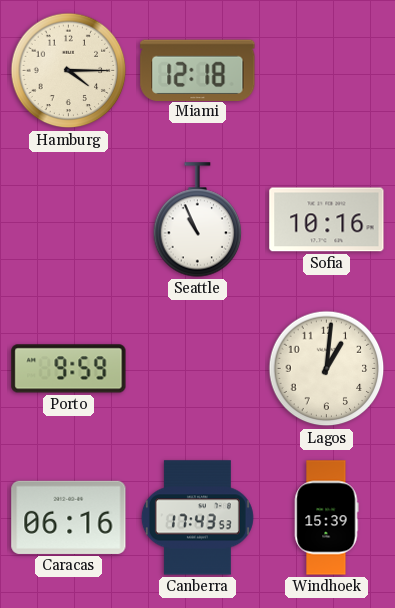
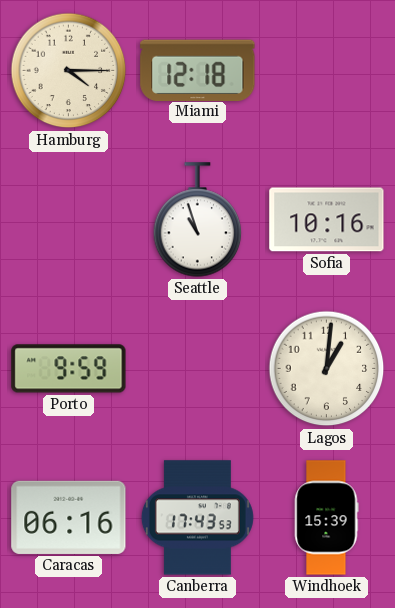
Seattle: 10:56 -> 10:57 (198, 220)
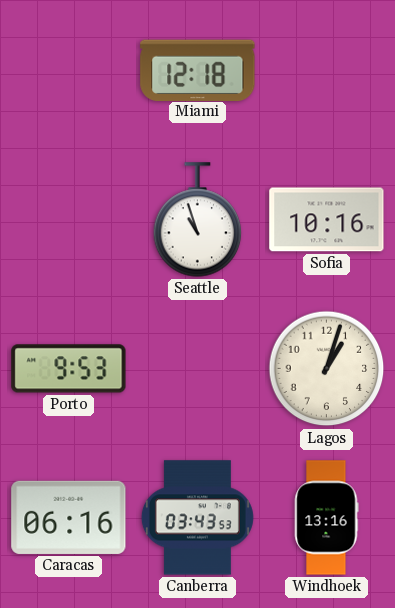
Hamburg: 4:15 -> none (69, 71)
Porto: 9:59 -> 9:53 (69, 369)
Lagos: 1:01 -> 1:03 (327, 369)
Canberra: 17:43 -> 03:43 (197, 518)
Windhoek: 15:39 -> 13:16 (326, 518)
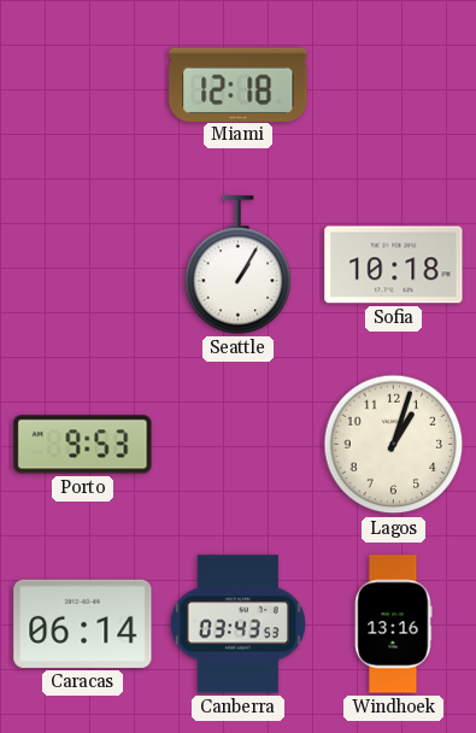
Seattle: 10:57 -> 1:05 (239, 265)
Sofia: 10:16 -> 10:18 (394, 265)
Caracas: 06:16 -> 06:14 (83, 623)
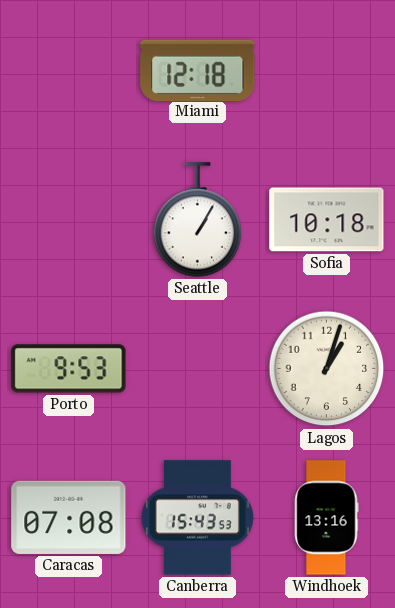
Caracas: 06:14 -> 07:08 (69, 517)
Canberra: 03:43 -> 15:43 (197, 518)
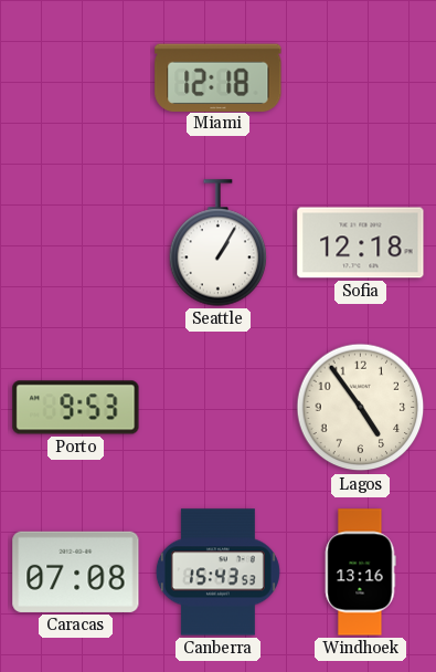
Sofia: 10:18 -> 12:18 (361, 243)
Lagos: 1:03 -> 4:54 (361, 408)
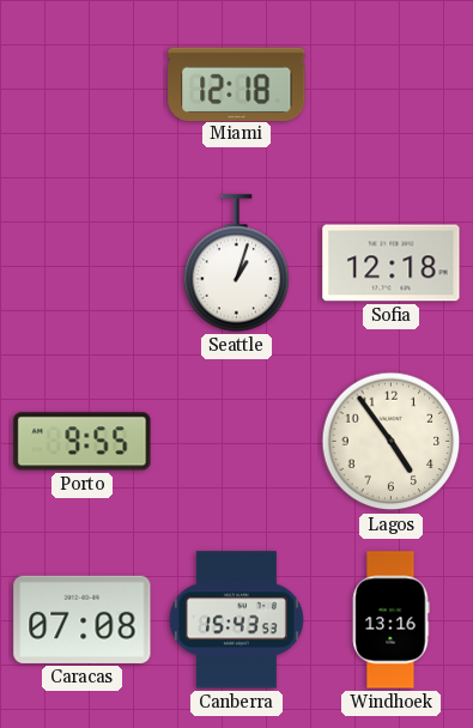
Seattle: 1:05 -> 1:03 (237, 263)
Porto: 9:53 -> 9:55 (83, 442)
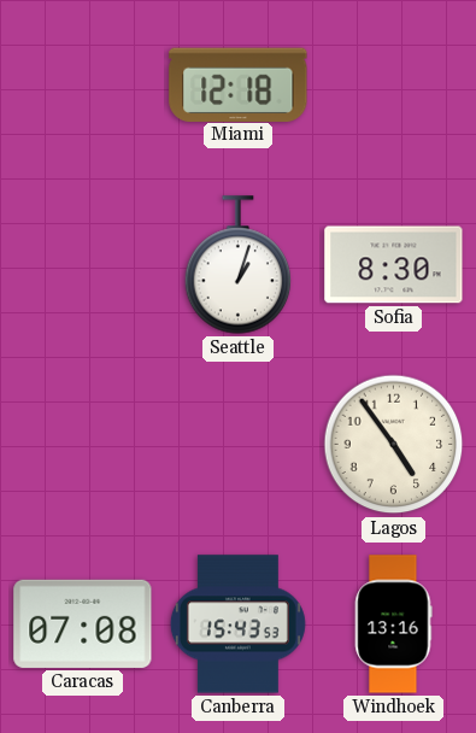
Sofia: 12:18 -> 8:30 (394, 265)
Porto: 9:55 -> none (83, 442)
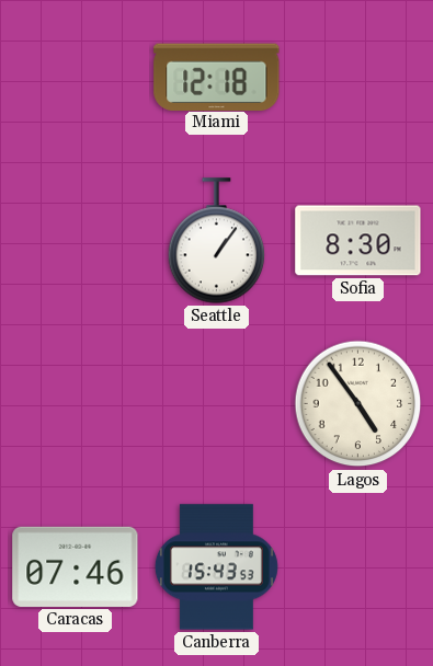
Seattle: 1:03 -> 1:06 (217, 241)
Caracas: 07:08 -> 07:46 (76, 566)
Windhoek: 13:16 -> none (393, 624)
